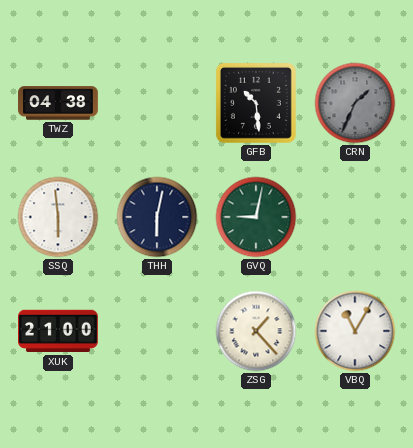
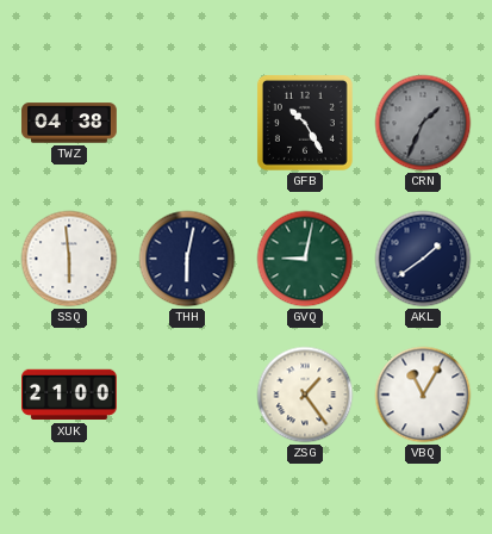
GFB: 10:29 -> 10:25 (305, 123)
AKL: none -> 1:39 (423, 259)
ZSG: 1:23 -> 1:24 (305, 395)
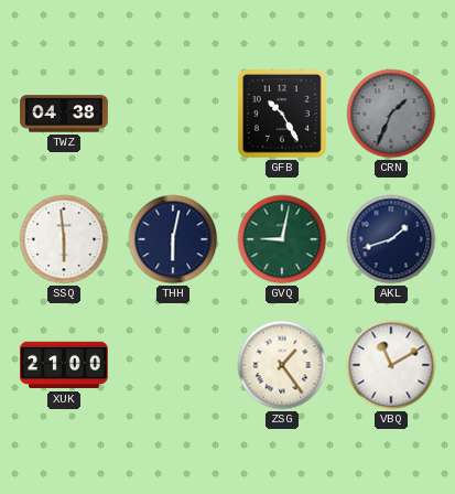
AKL: 1:39 -> 1:42 (391, 239)
VBQ: 11:05 -> 11:10 (391, 365)
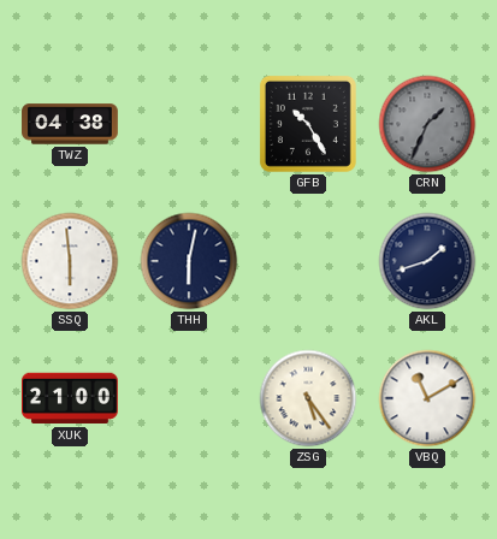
GVQ: 9:02 -> none (282, 239)
ZSG: 1:24 -> 5:24 (308, 398)
